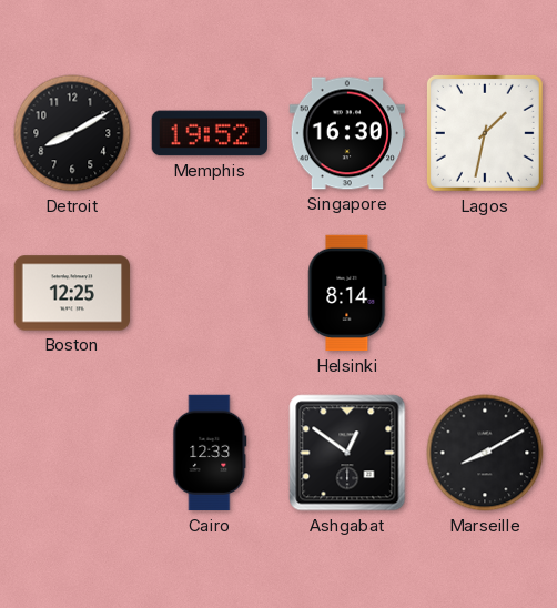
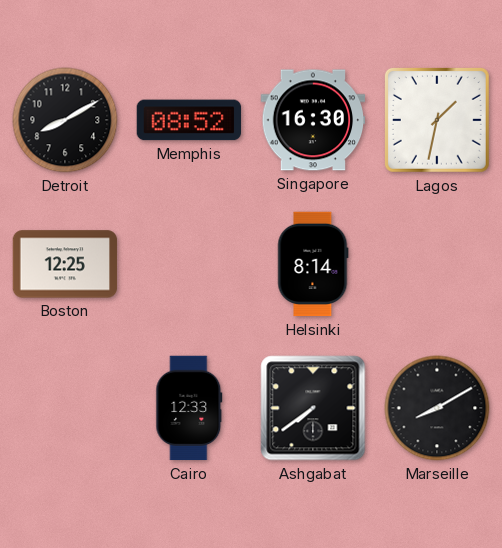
Memphis: 19:52 -> 08:52 (189, 120)
Ashgabat: 12:51 -> 7:39 (313, 408)
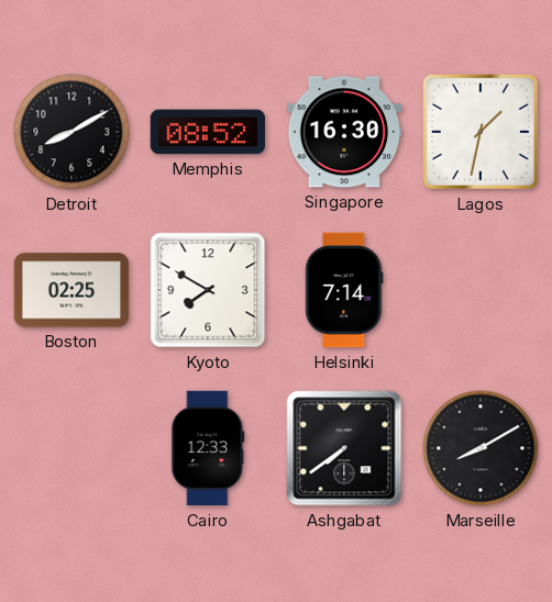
Boston: 12:25 -> 02:25 (71, 290)
Kyoto: none -> 7:50 (208, 290)
Helsinki: 8:14 -> 7:14 (344, 290)
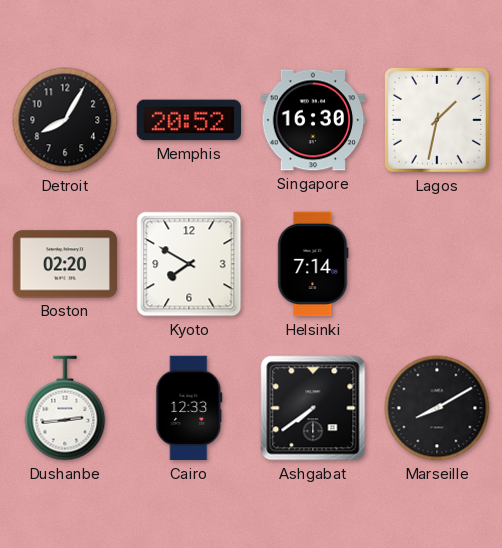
Detroit: 8:10 -> 8:05 (65, 120)
Memphis: 08:52 -> 20:52 (189, 120)
Boston: 02:25 -> 02:20 (65, 264)
Dushanbe: none -> 2:44 (65, 408)
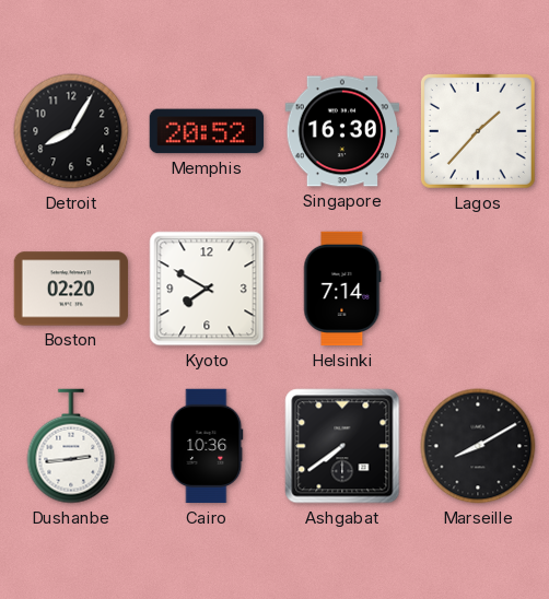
Lagos: 1:32 -> 1:37 (478, 131)
Cairo: 12:33 -> 10:36 (207, 446)
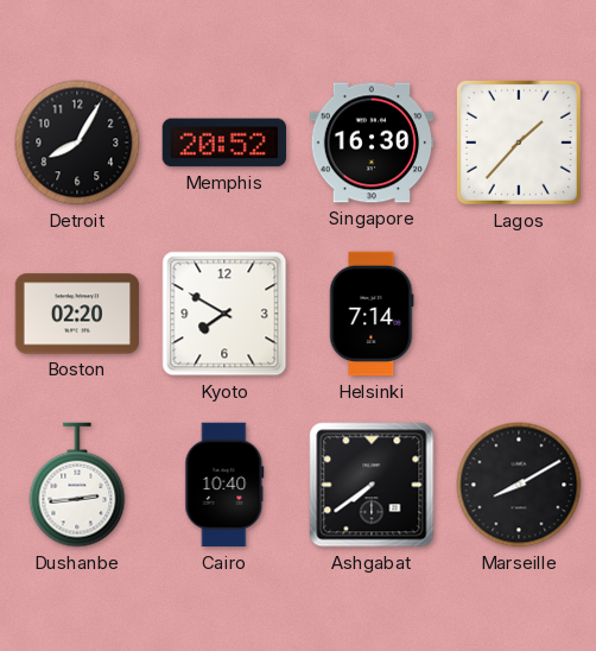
Cairo: 10:36 -> 10:40 (224, 485)
